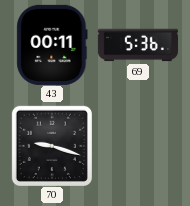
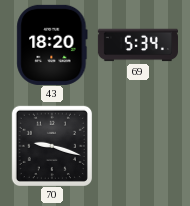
43: 00:11 -> 18:20 (52, 45)
69: 5:36 -> 5:34 (138, 45)
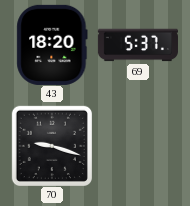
69: 5:34 -> 5:37 (138, 45)
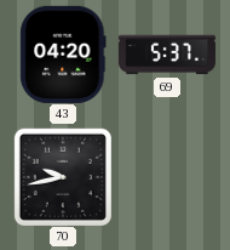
43: 18:20 -> 04:20 (63, 55)
70: 9:18 -> 9:43 (62, 176)
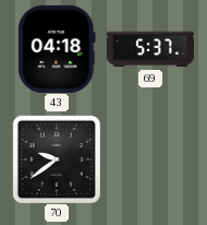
43: 04:20 -> 04:18 (57, 49)
70: 9:43 -> 9:39 (56, 158)
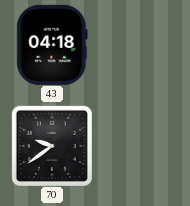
69: 5:37 -> none (150, 49)
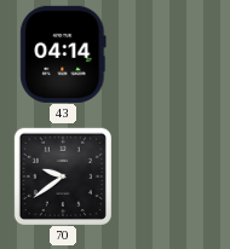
43: 04:18 -> 04:14 (63, 54)
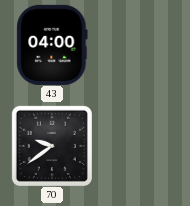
43: 04:14 -> 04:00 (52, 45)
